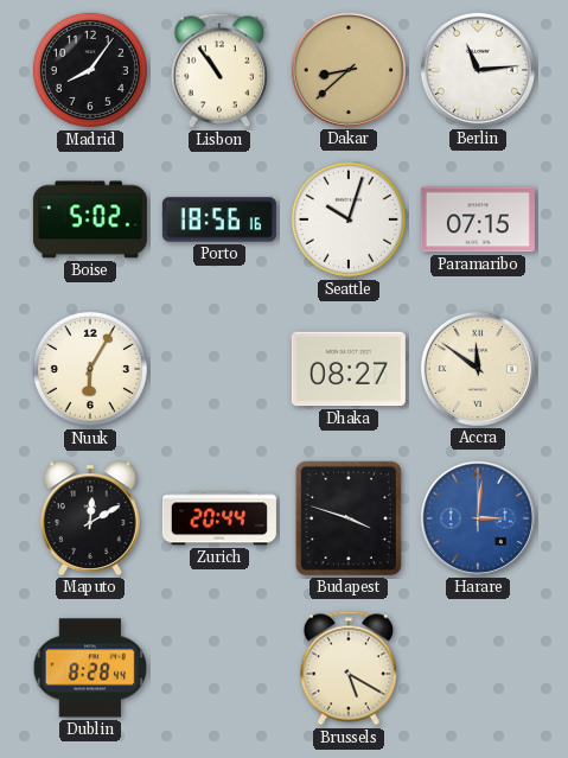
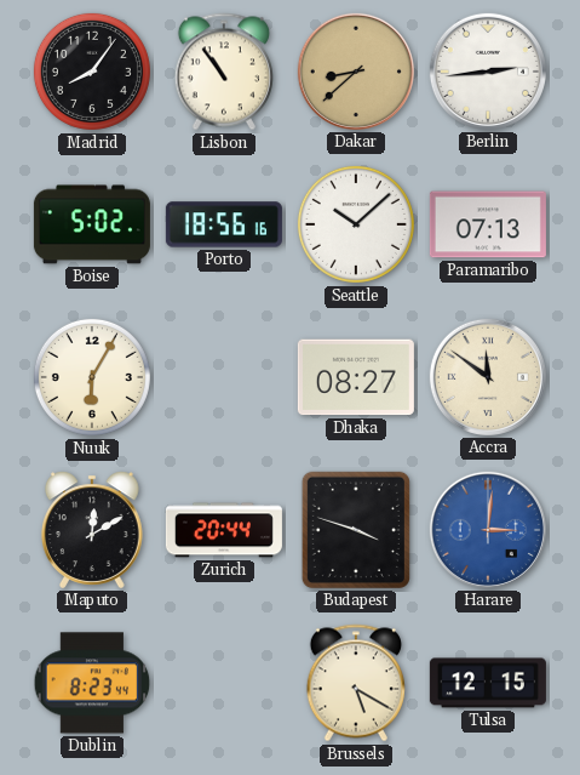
Berlin: 11:14 -> 2:44 (488, 72)
Seattle: 10:03 -> 10:08 (356, 224)
Paramaribo: 07:15 -> 07:13 (488, 224)
Dublin: 8:28 -> 8:23 (92, 683)
Tulsa: none -> 12:15 (488, 683)
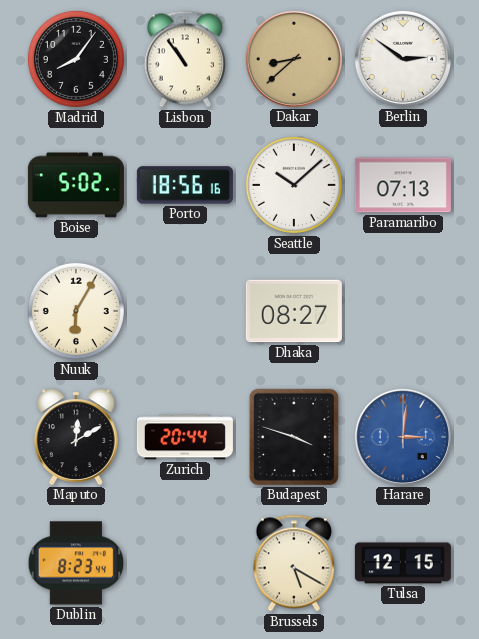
Berlin: 2:44 -> 2:51 (403, 59)
Accra: 11:51 -> none (488, 377)
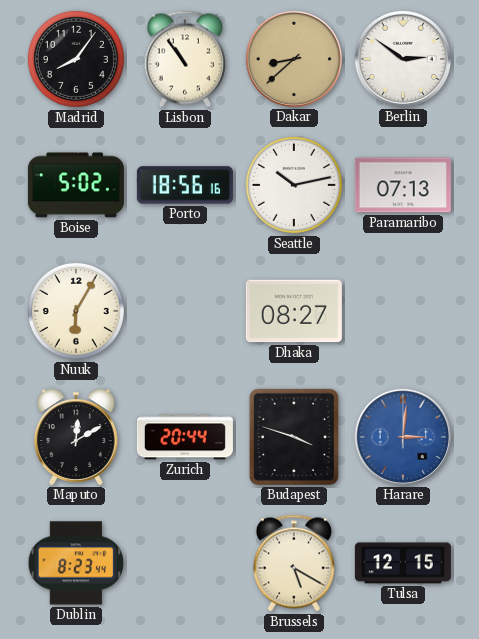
Seattle: 10:08 -> 10:13 (294, 185)
